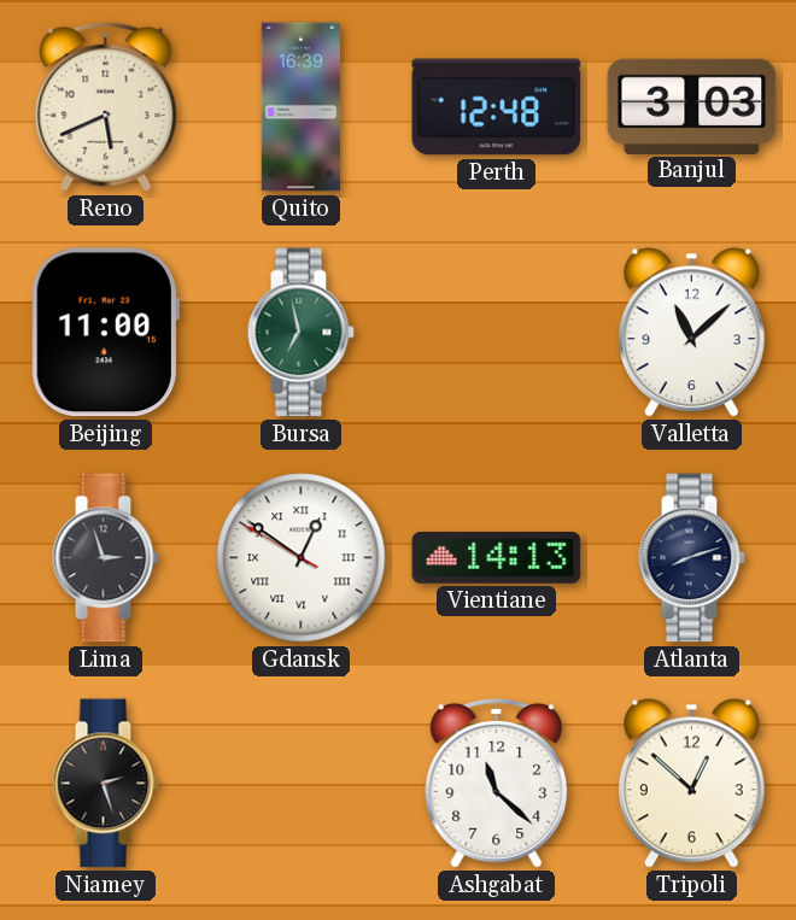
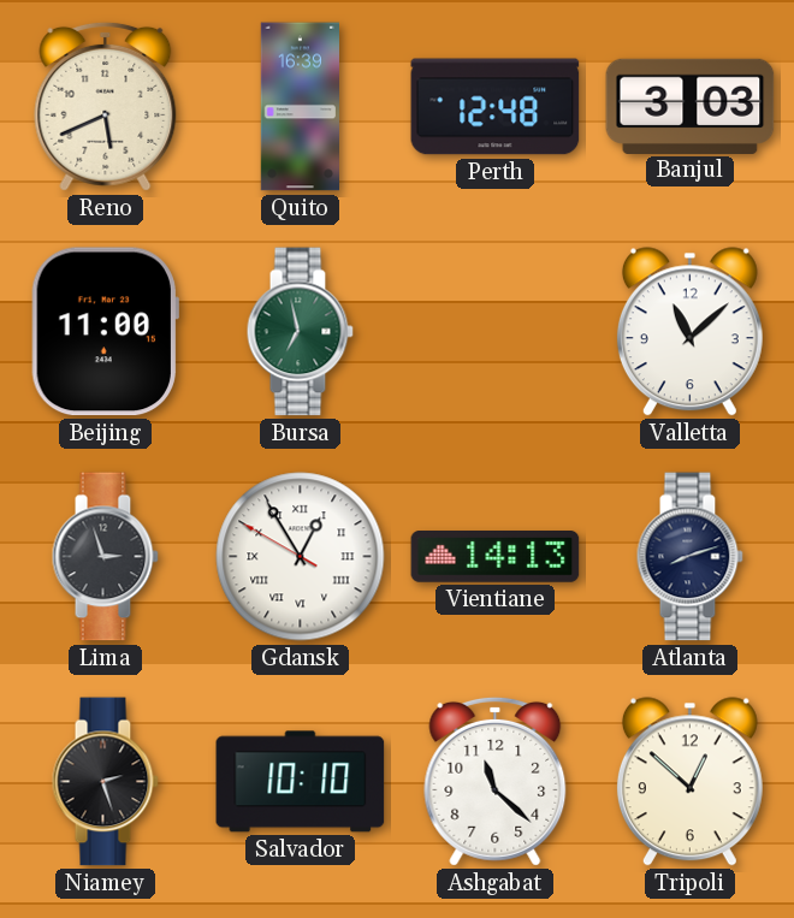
Gdansk: 12:50 -> 12:54 (301, 557)
Salvador: none -> 10:10 (301, 782)
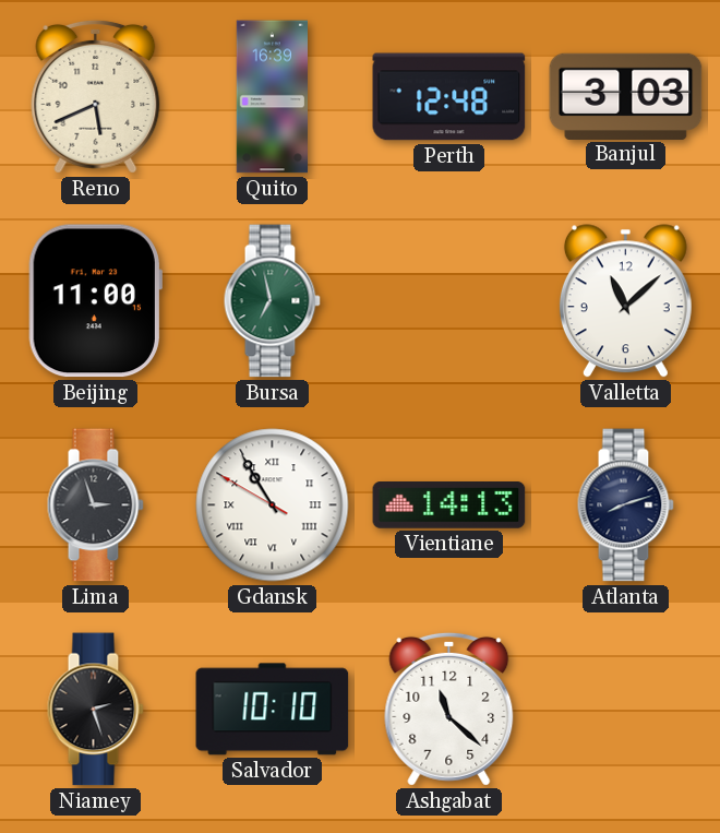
Gdansk: 12:54 -> 10:54 (273, 505)
Tripoli: 12:52 -> none (689, 782)
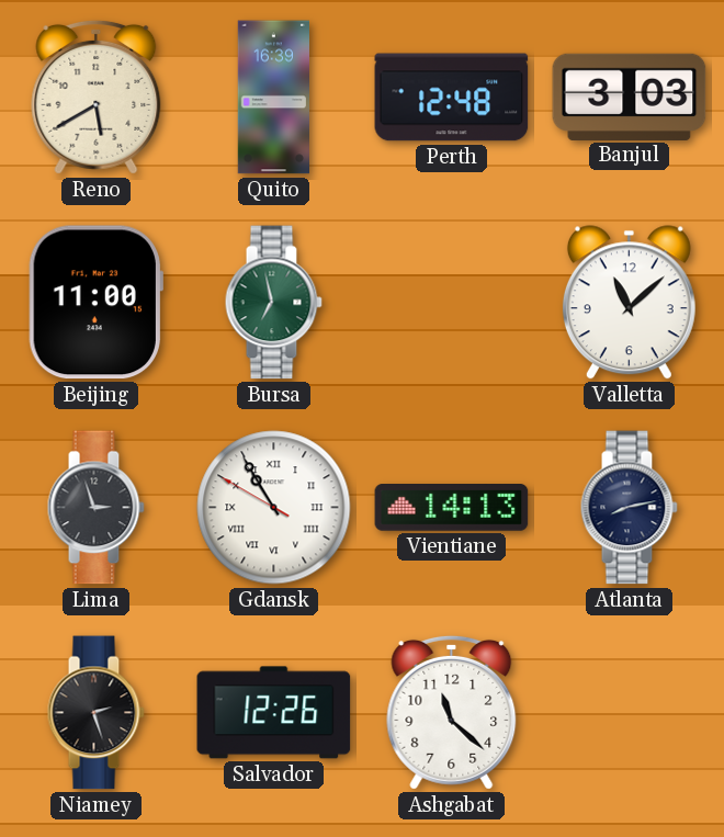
Reno: 5:41 -> 5:40 (97, 97)
Atlanta: 8:12 -> 8:13 (629, 508)
Salvador: 10:10 -> 12:26 (274, 713)
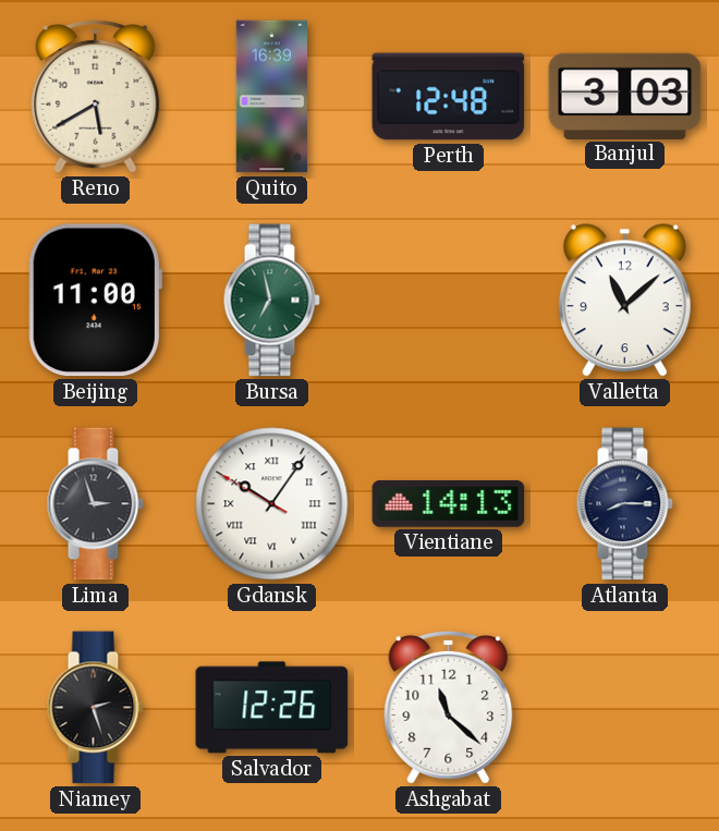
Gdansk: 10:54 -> 10:05 (272, 504)
Atlanta: 8:13 -> 8:15 (624, 504)
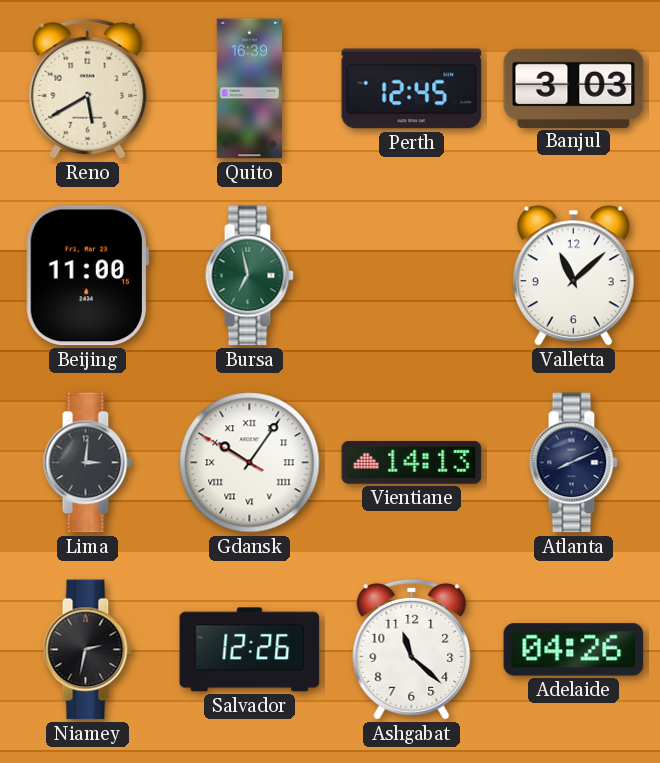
Perth: 12:48 -> 12:45 (412, 89)
Lima: 2:57 -> 3:01 (87, 463)
Atlanta: 8:15 -> 8:11 (573, 463)
Niamey: 2:27 -> 2:32 (87, 650)
Adelaide: none -> 04:26 (574, 650)
